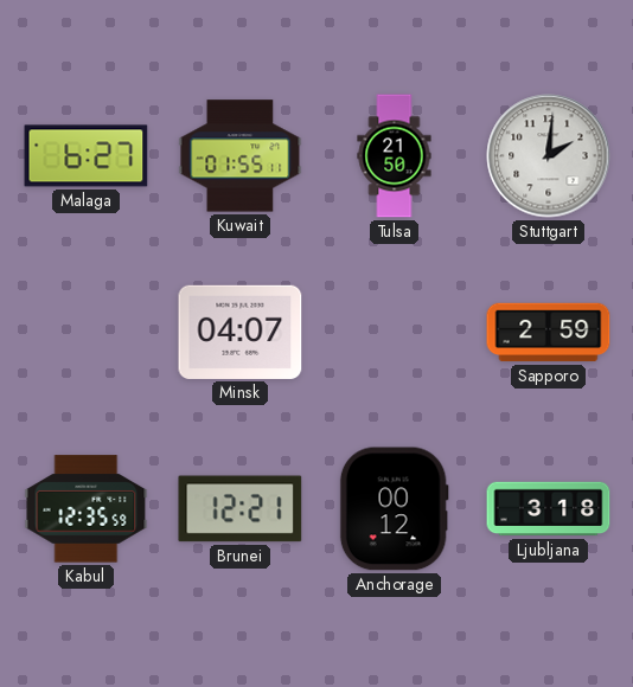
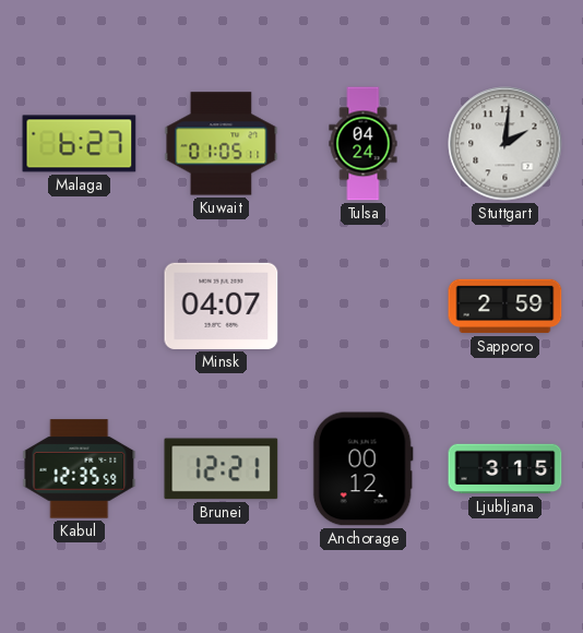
Kuwait: 01:55 -> 01:05 (222, 144)
Tulsa: 21:50 -> 04:24 (364, 144)
Ljubljana: 3:18 -> 3:15 (505, 469)
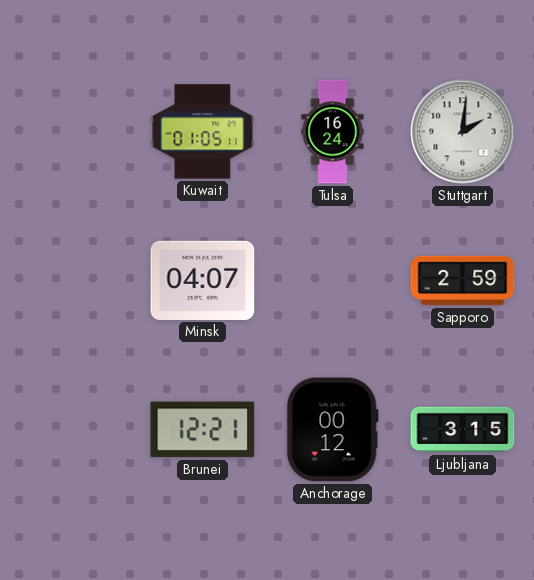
Malaga: 6:27 -> none (80, 144)
Tulsa: 04:24 -> 16:24 (333, 132)
Kabul: 12:35 -> none (80, 469)
